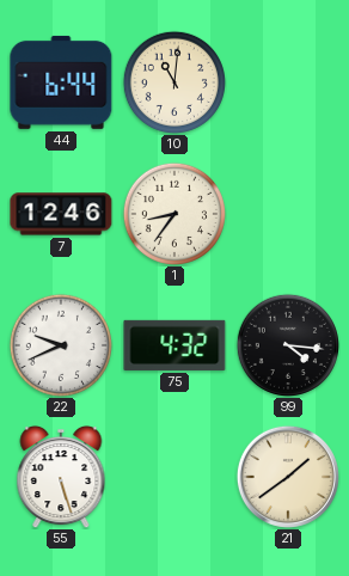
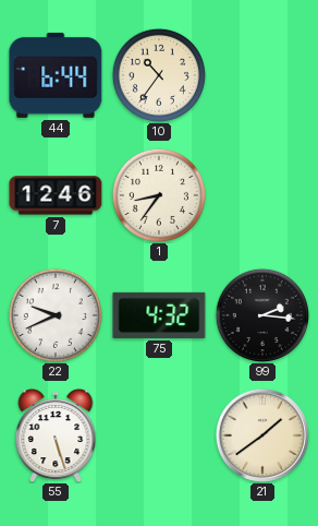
10: 11:01 -> 10:36 (158, 74)
99: 4:16 -> 2:16 (261, 314)
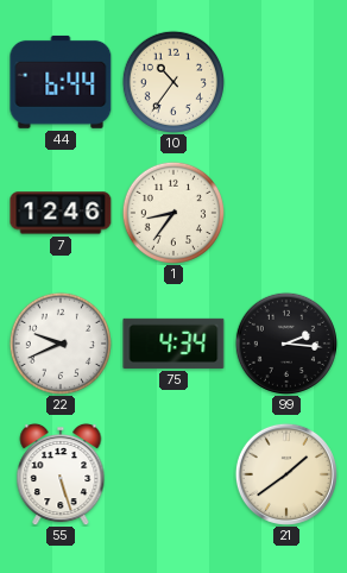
75: 4:32 -> 4:34 (173, 344)
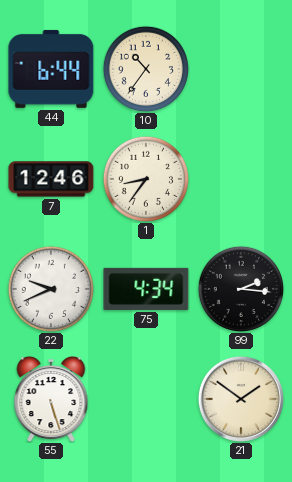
21: 1:39 -> 1:51 (241, 399)
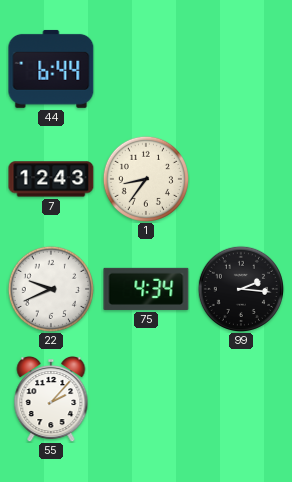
10: 10:36 -> none (145, 68)
7: 12:46 -> 12:43 (51, 179)
55: 5:27 -> 2:07 (51, 399)
21: 1:51 -> none (241, 399)
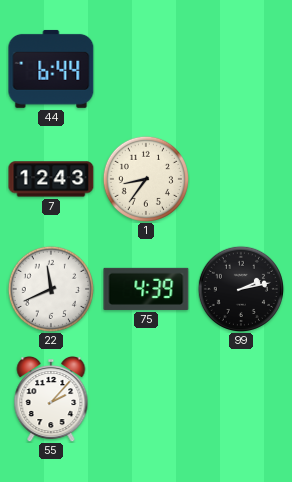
22: 9:41 -> 11:41 (50, 288)
75: 4:34 -> 4:39 (146, 289)
99: 2:16 -> 2:13 (240, 288)
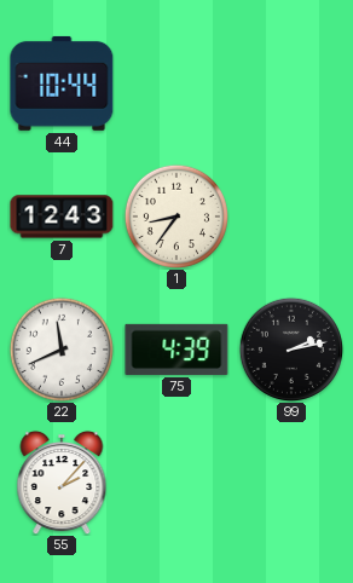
44: 6:44 -> 10:44 (62, 83)
